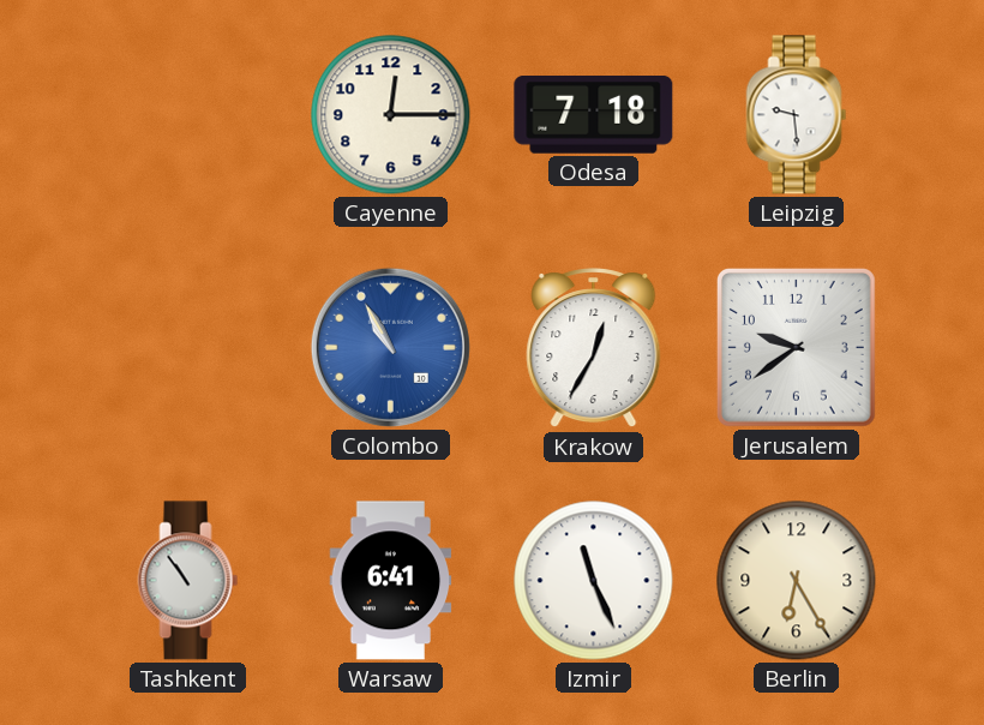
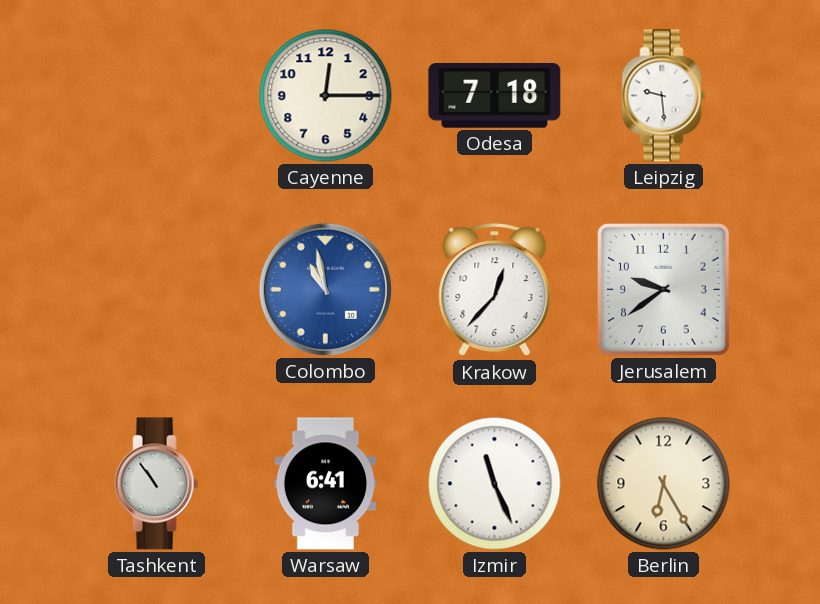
Colombo: 10:55 -> 10:58 (325, 289)
Krakow: 12:35 -> 12:37 (495, 290)
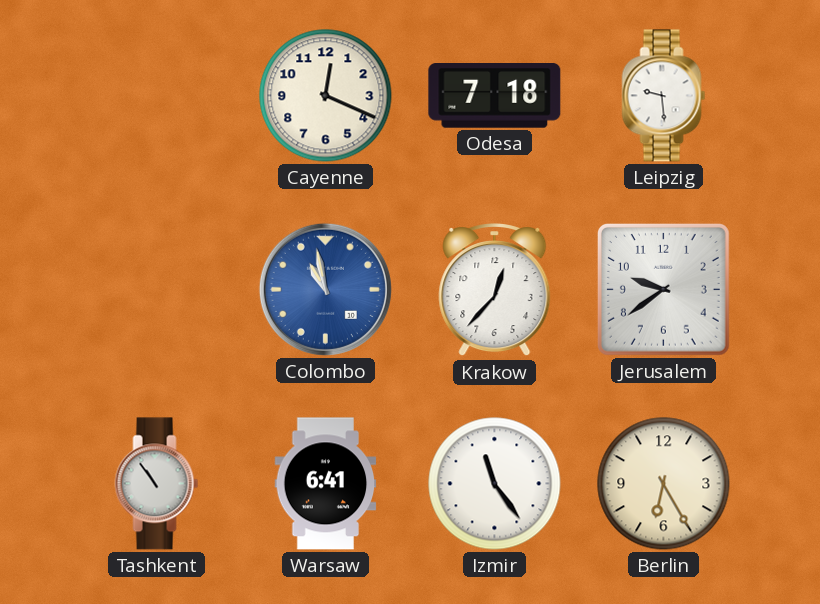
Cayenne: 12:15 -> 12:19 (326, 96)
Izmir: 11:26 -> 11:24 (495, 484)
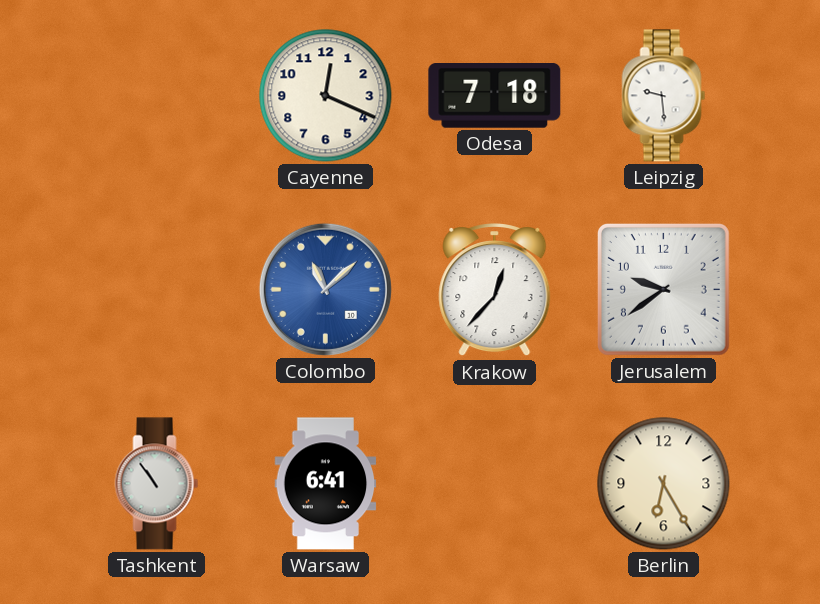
Colombo: 10:58 -> 11:08 (325, 289)
Izmir: 11:24 -> none (495, 484)
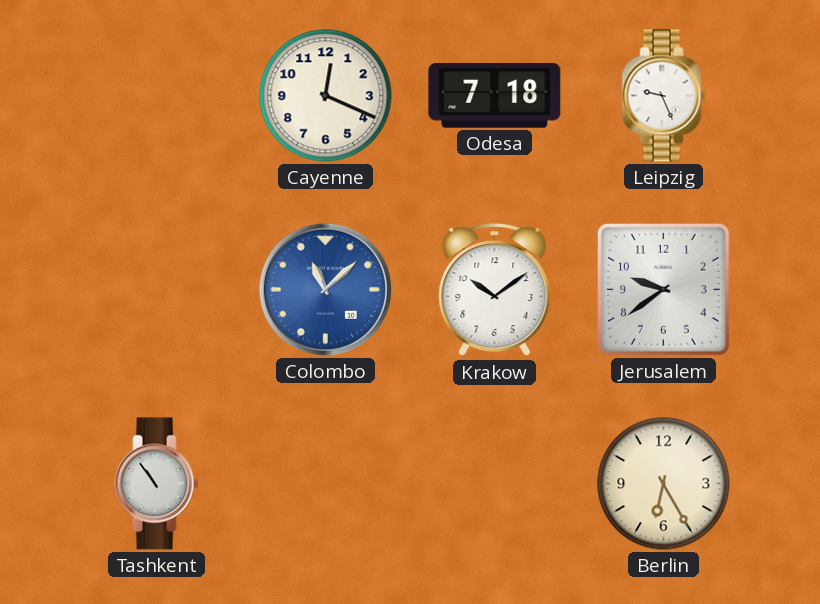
Leipzig: 9:29 -> 9:26 (664, 96)
Krakow: 12:37 -> 10:09 (495, 290)
Warsaw: 6:41 -> none (326, 484)
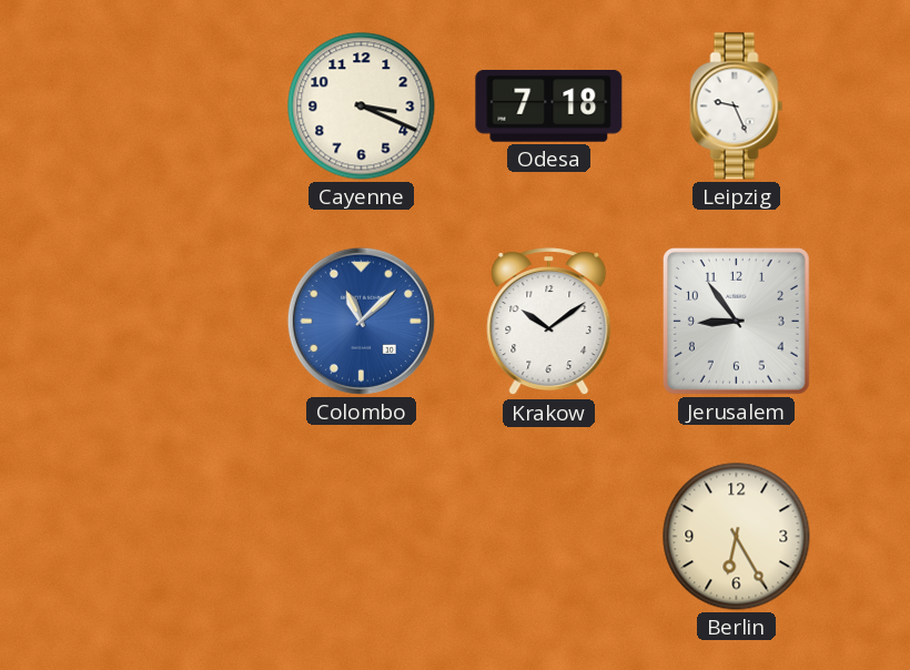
Cayenne: 12:19 -> 3:19 (362, 106)
Jerusalem: 9:39 -> 8:54 (736, 321)
Tashkent: 10:54 -> none (157, 484)
